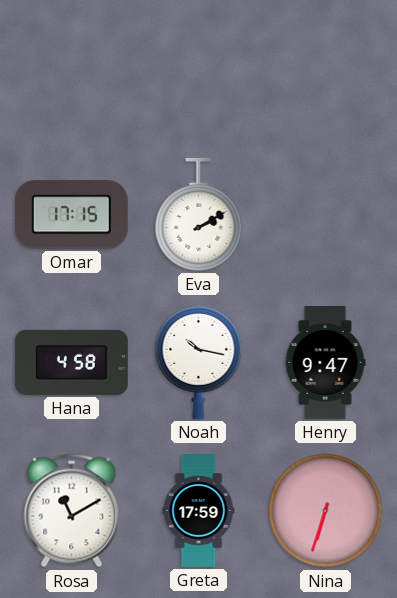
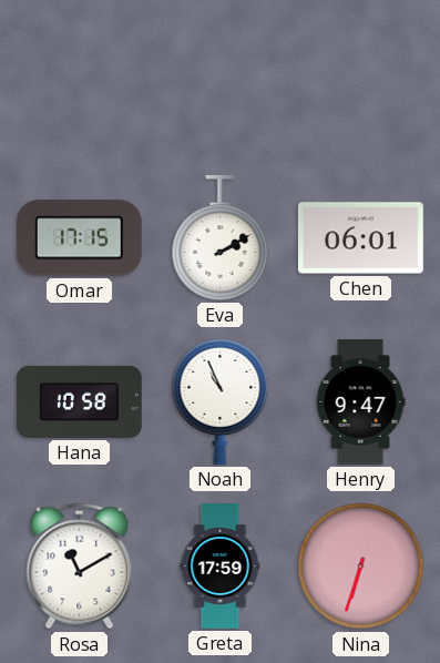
Chen: none -> 06:01 (360, 238)
Hana: 4:58 -> 10:58 (79, 401)
Noah: 10:17 -> 10:56 (221, 401)
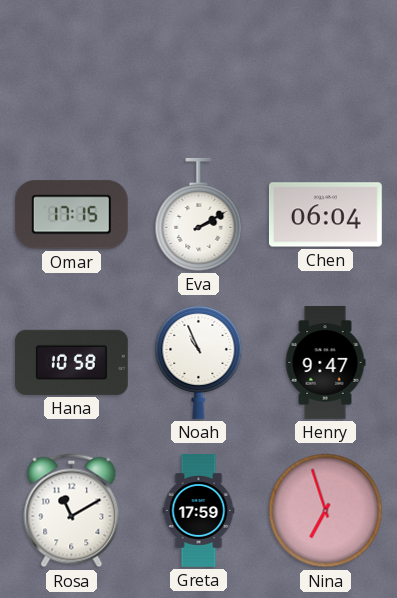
Chen: 06:01 -> 06:04 (325, 215)
Nina: 6:33 -> 6:57 (326, 511)
